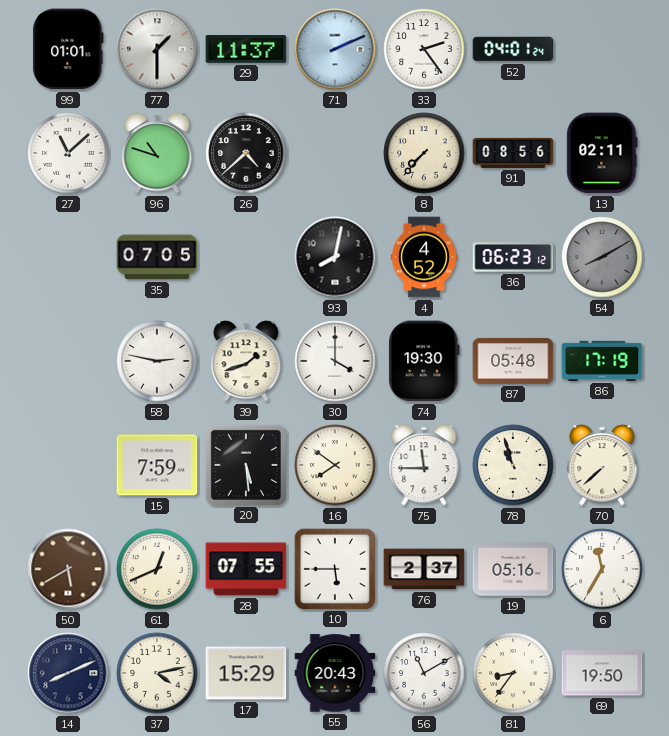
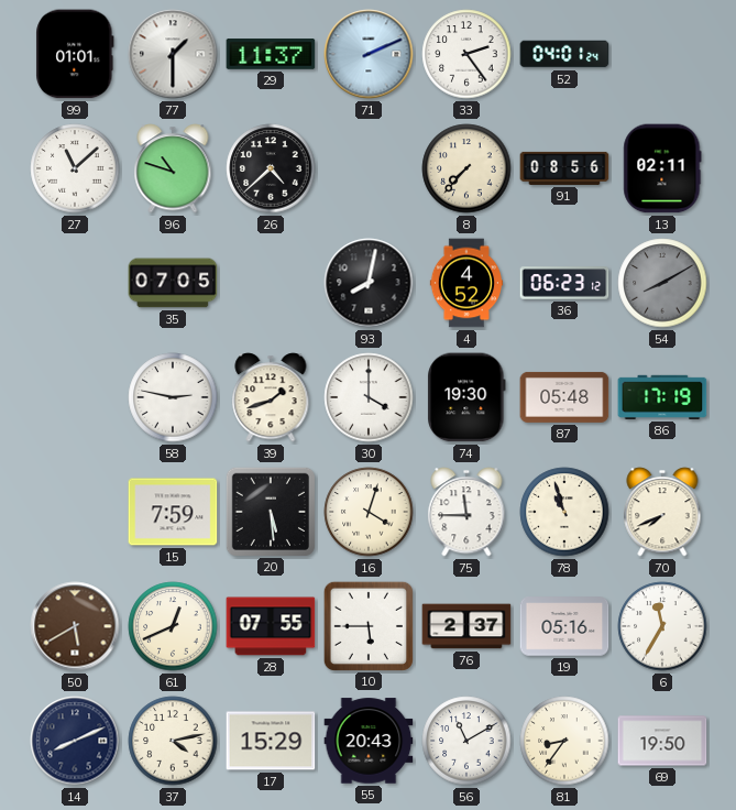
16: 7:51 -> 4:03 (369, 512)
70: 7:38 -> 7:41 (662, 512)
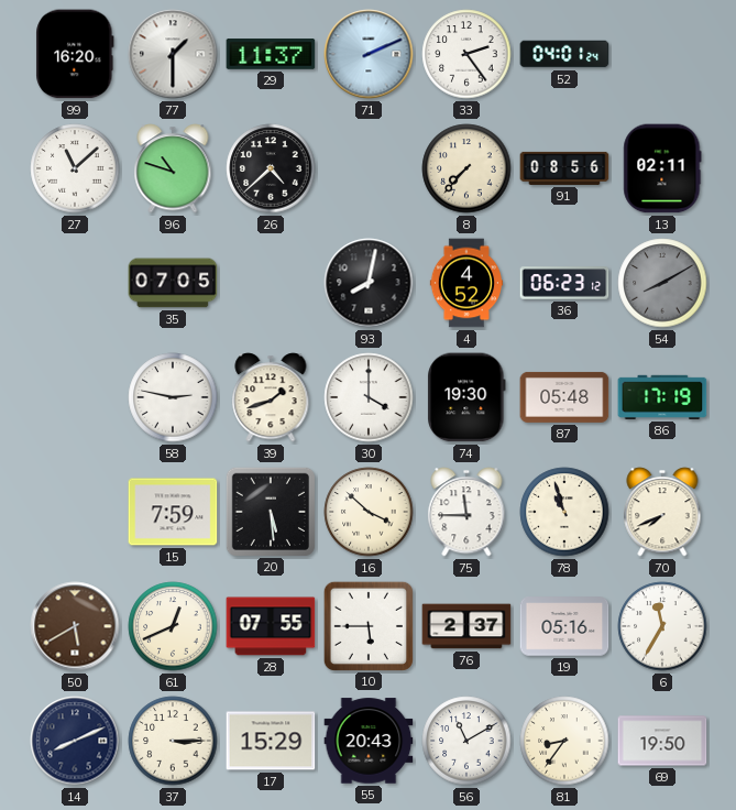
99: 01:01 -> 16:20 (75, 54)
16: 4:03 -> 3:52 (369, 512)
37: 4:13 -> 3:15 (173, 741)
